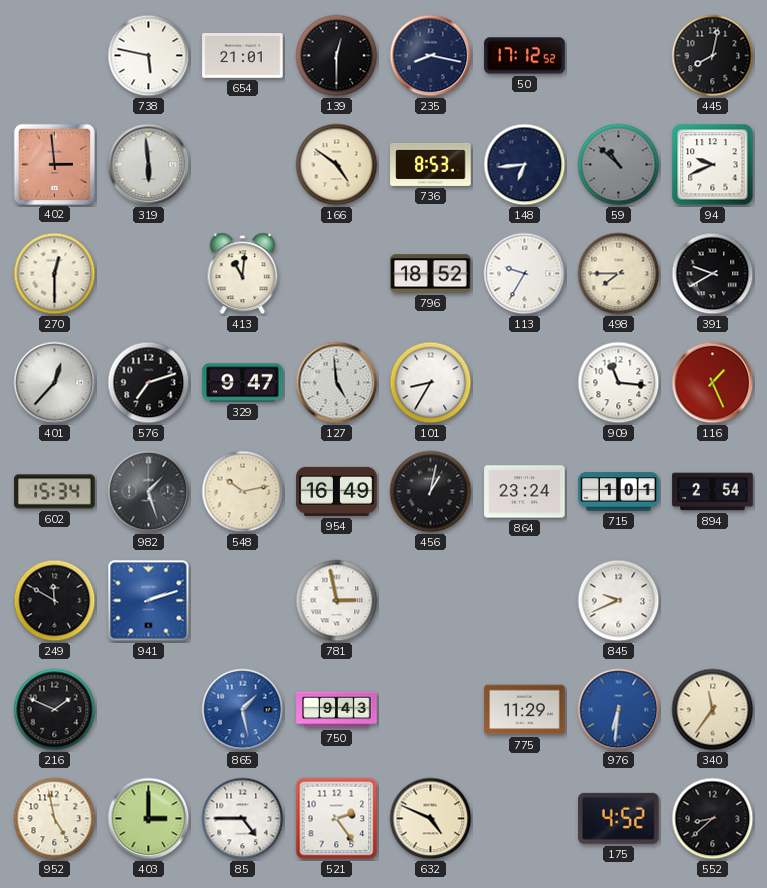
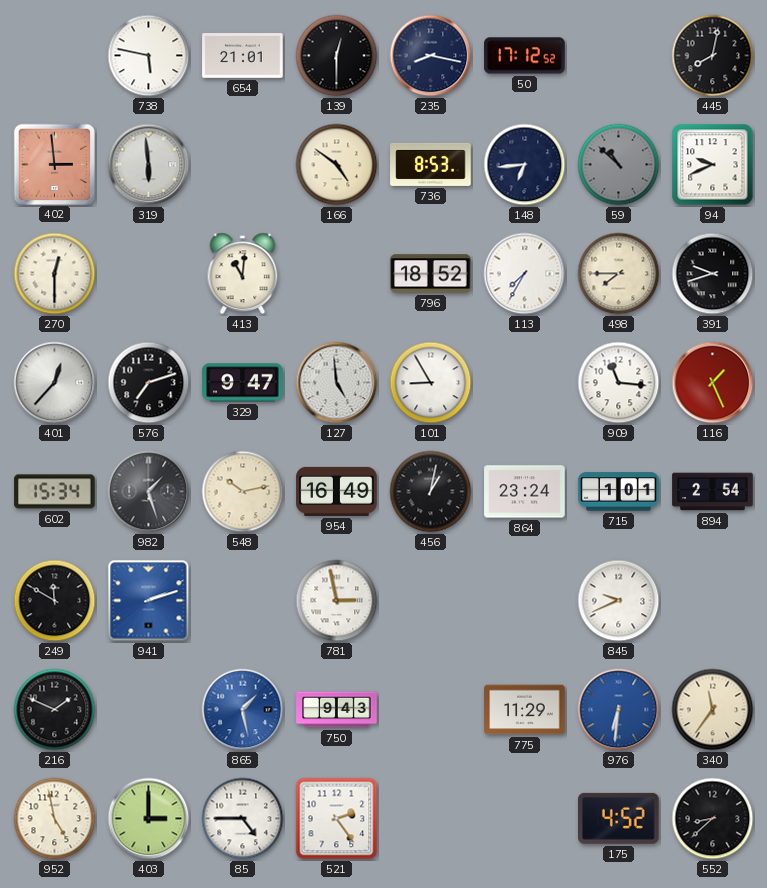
113: 9:35 -> 7:35 (525, 274)
391: 9:40 -> 9:42 (713, 274)
101: 8:35 -> 8:55 (431, 383)
632: 4:49 -> none (431, 819)
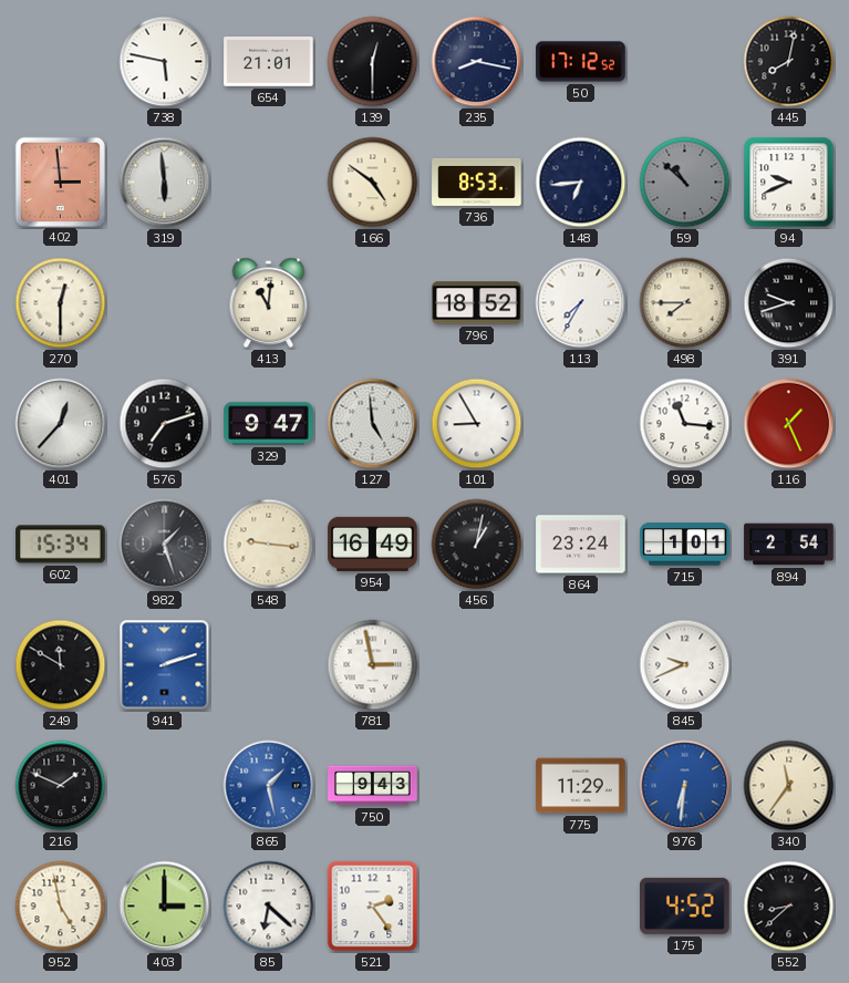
548: 10:13 -> 9:16 (269, 545)
85: 4:45 -> 6:22 (269, 907)
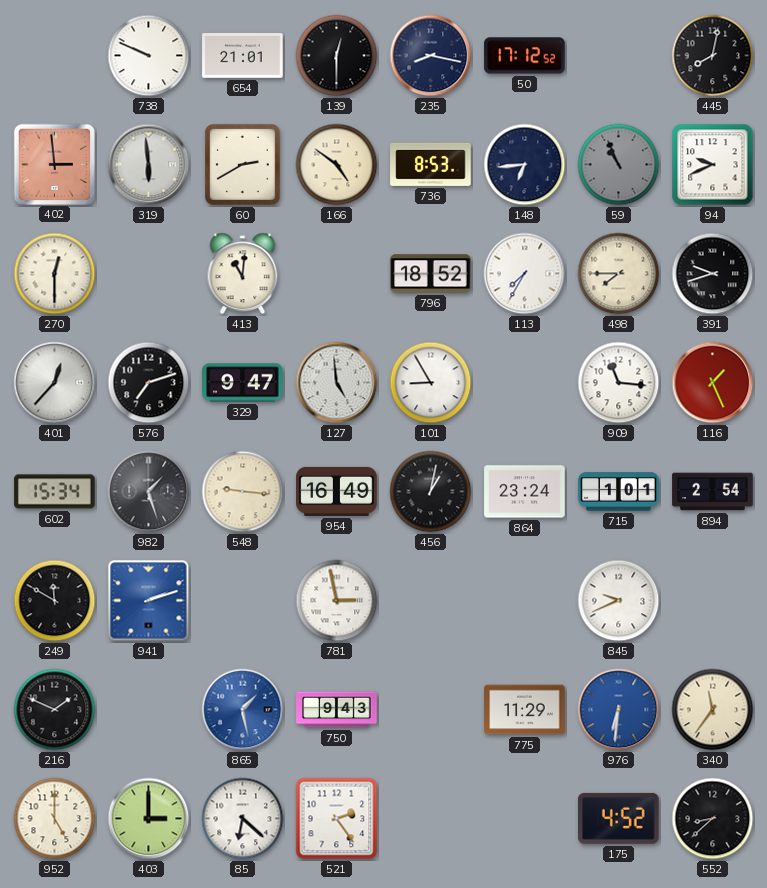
738: 5:47 -> 9:49 (149, 56)
60: none -> 2:40 (242, 164)
59: 10:52 -> 10:56 (619, 165)
952: 4:58 -> 5:00 (55, 819)
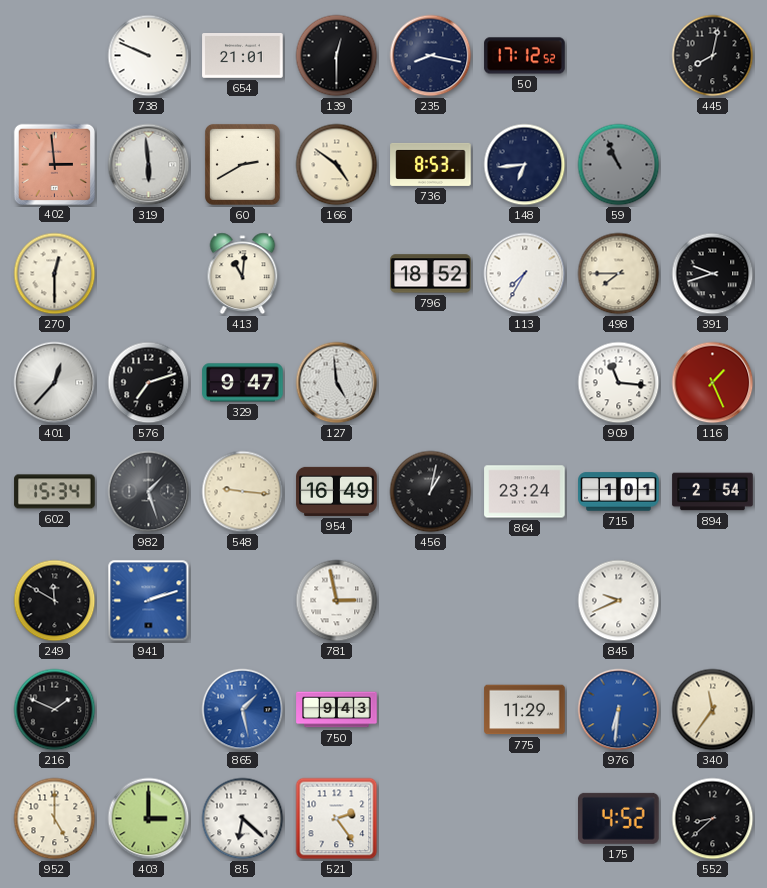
94: 9:41 -> none (713, 165)
101: 8:55 -> none (431, 383)
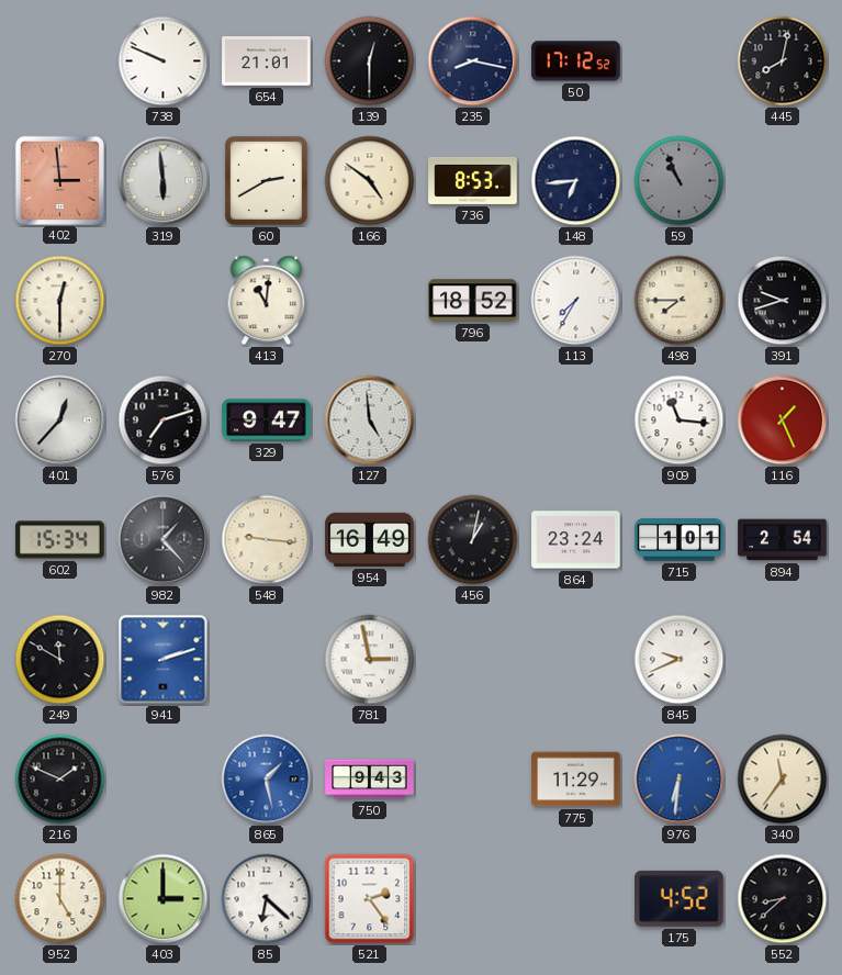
982: 1:27 -> 1:23 (164, 540)
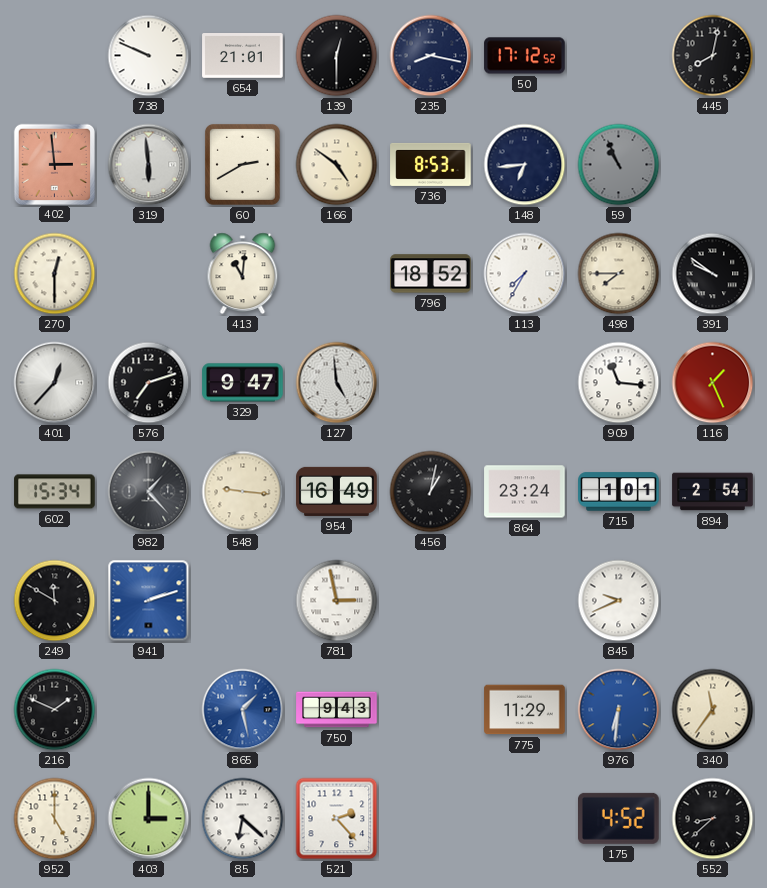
391: 9:42 -> 9:51 (713, 274)
521: 2:24 -> 2:23 (337, 819)
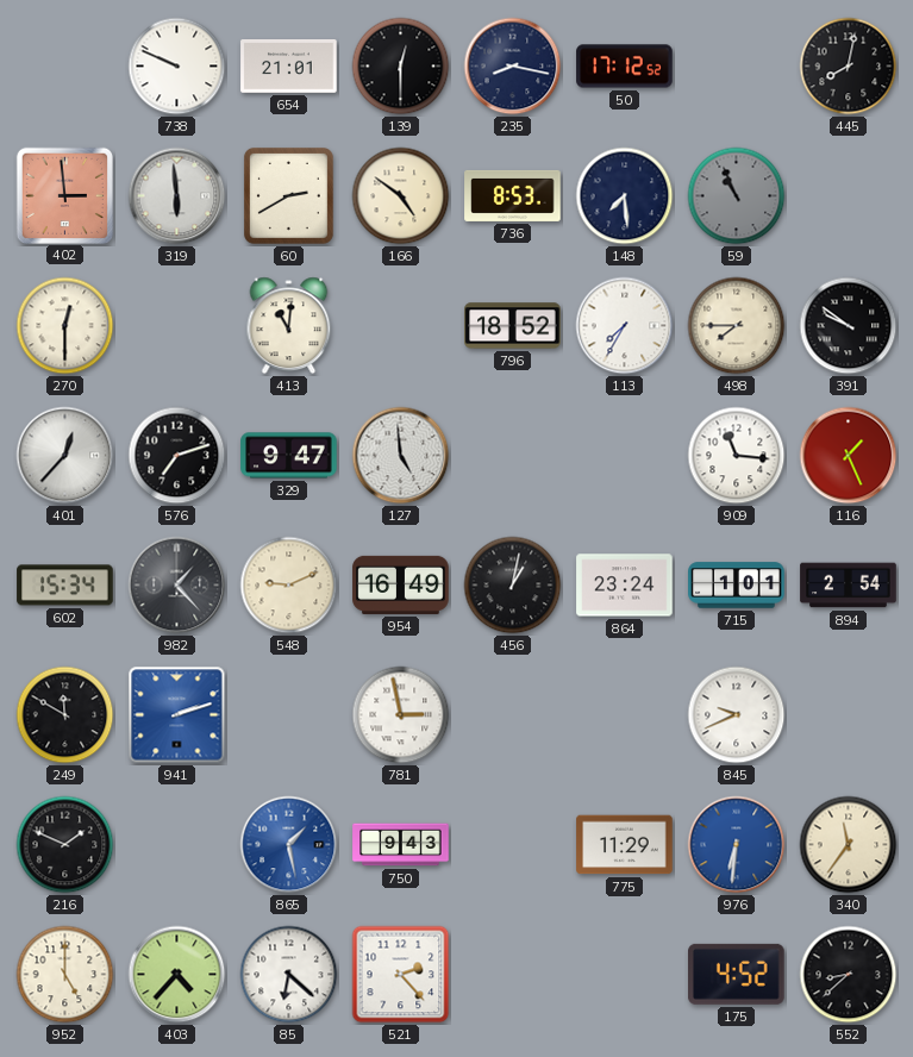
148: 6:44 -> 7:29 (625, 196)
548: 9:16 -> 9:11 (289, 586)
403: 3:00 -> 4:37 (177, 975)
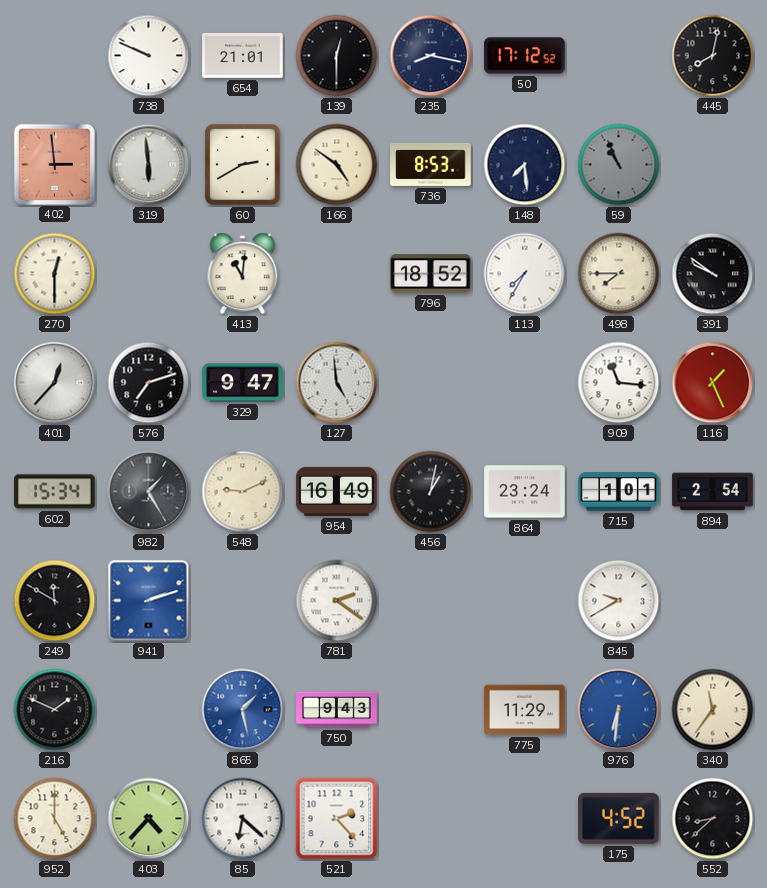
982: 1:23 -> 1:25 (149, 492)
781: 2:58 -> 2:21 (337, 601)
845: 9:41 -> 9:40 (619, 601)
